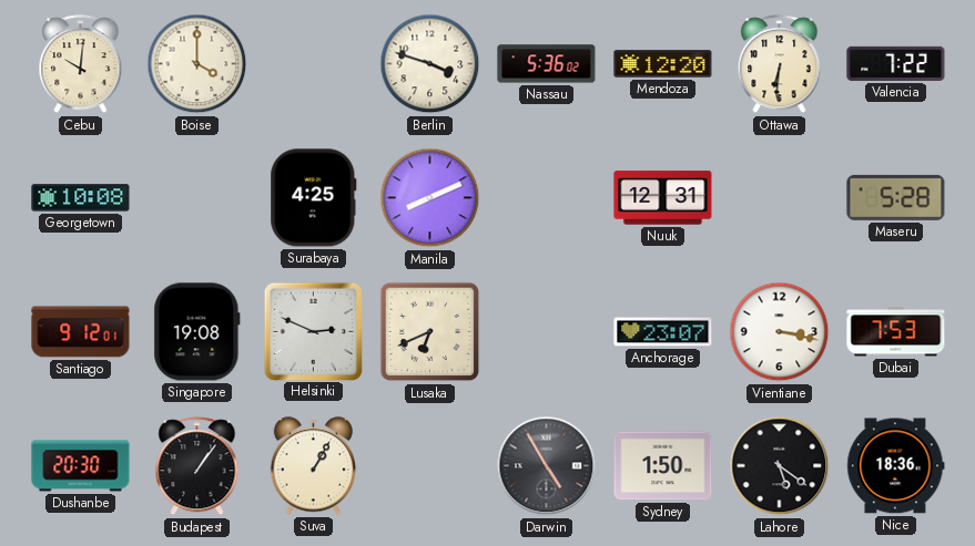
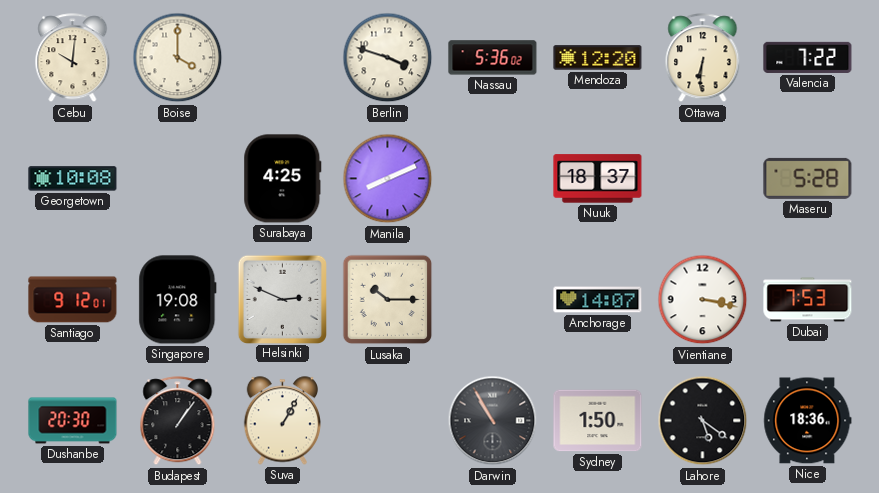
Nuuk: 12:31 -> 18:37 (598, 179)
Lusaka: 6:41 -> 10:15 (388, 300)
Anchorage: 23:07 -> 14:07 (598, 300)
Darwin: 4:55 -> 10:55 (493, 421)
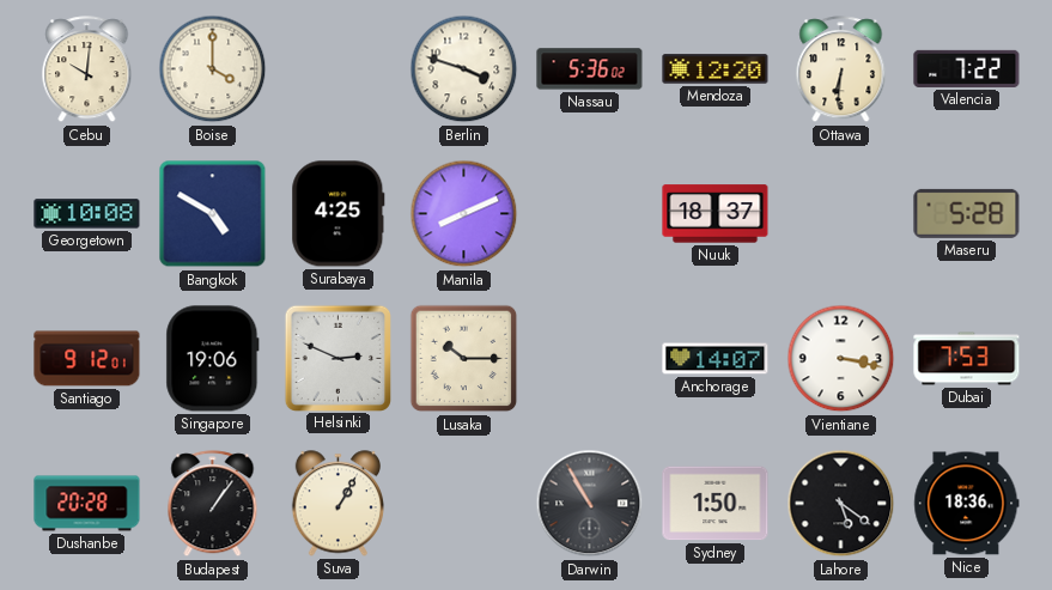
Bangkok: none -> 4:50 (213, 214)
Singapore: 19:08 -> 19:06 (213, 359)
Dushanbe: 20:30 -> 20:28 (87, 504)
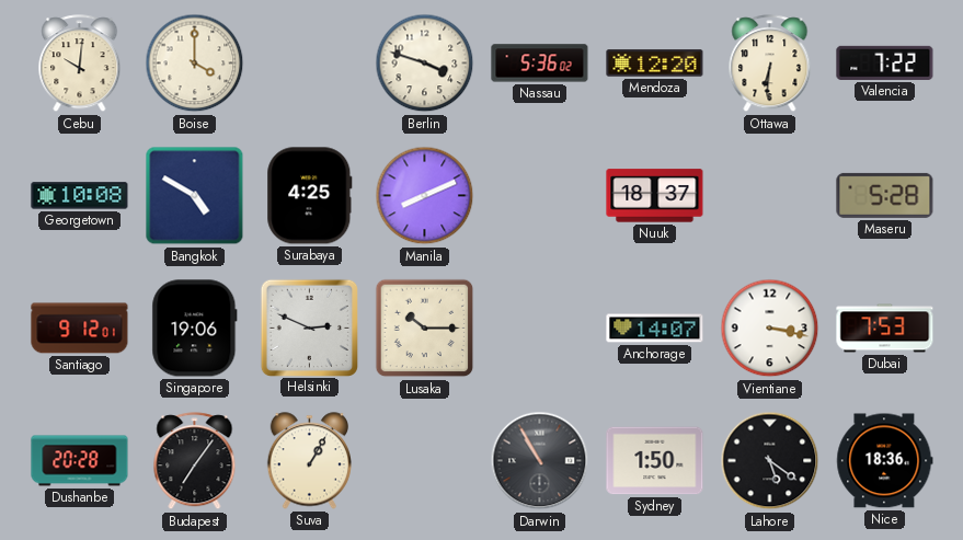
Budapest: 1:06 -> 7:06 (195, 461)
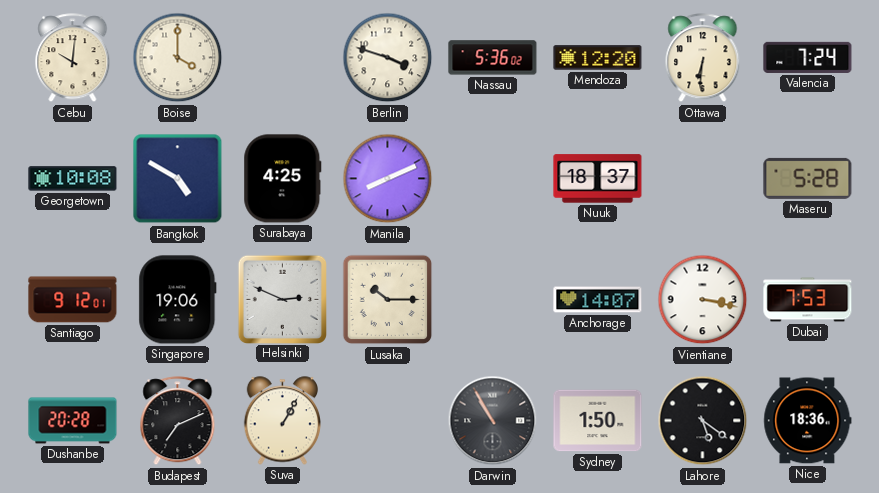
Valencia: 7:22 -> 7:24 (808, 57)
Budapest: 7:06 -> 7:11 (178, 421)
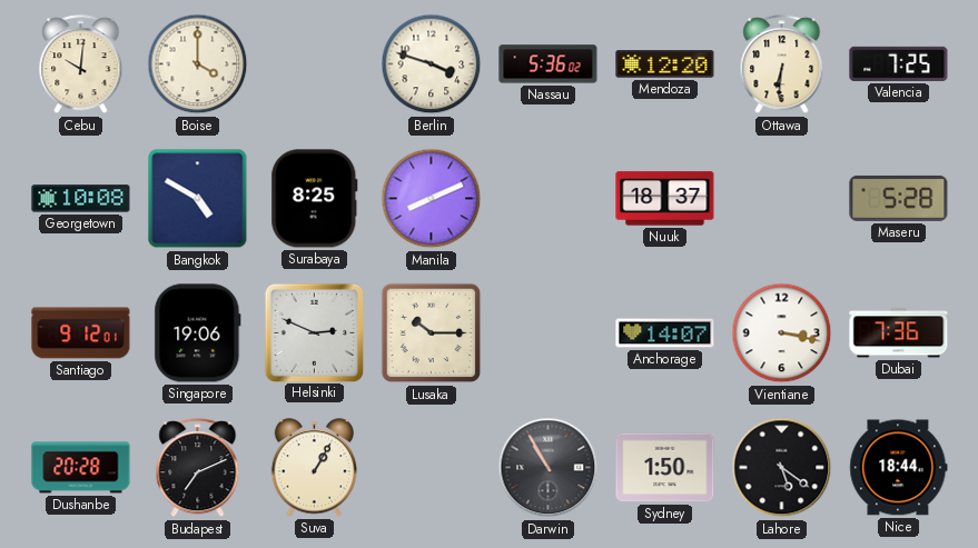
Valencia: 7:24 -> 7:25 (899, 63)
Surabaya: 4:25 -> 8:25 (315, 199)
Dubai: 7:53 -> 7:36 (899, 333)
Nice: 18:36 -> 18:44 (899, 468)
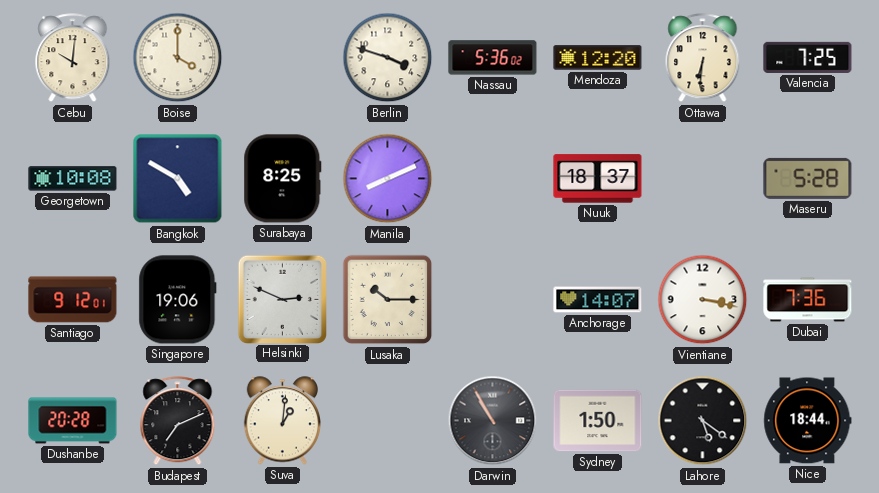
Suva: 1:05 -> 1:01 (282, 421)
